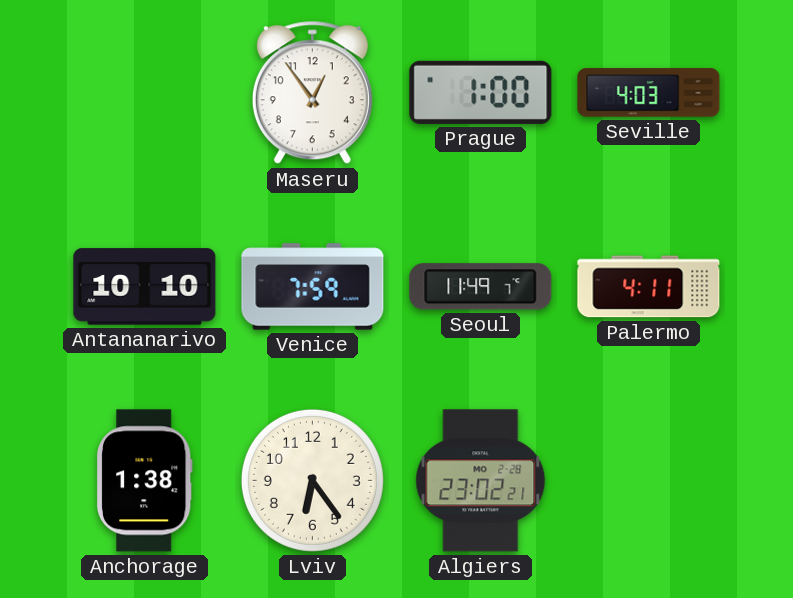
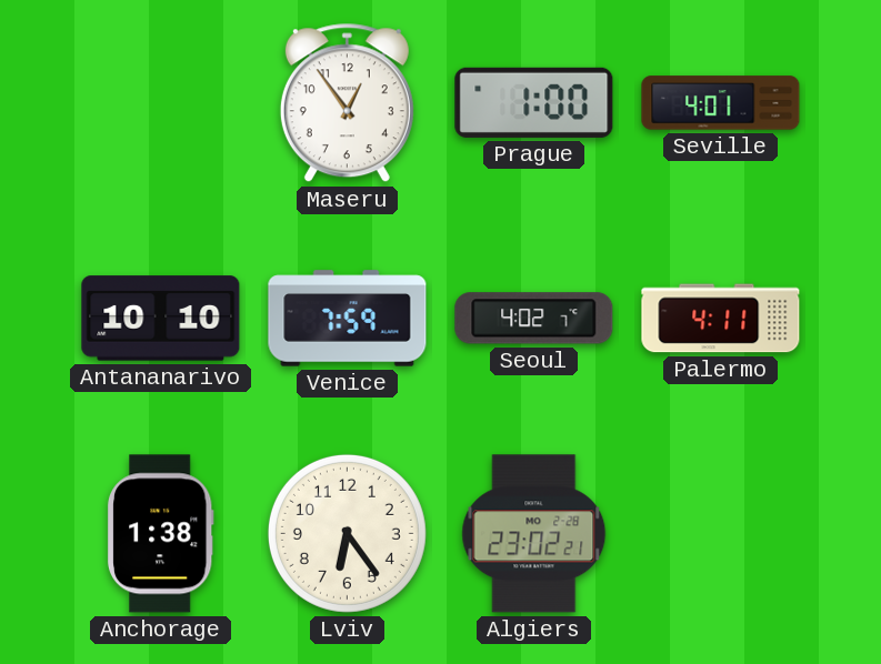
Seville: 4:03 -> 4:01 (721, 103)
Seoul: 11:49 -> 4:02 (534, 319)
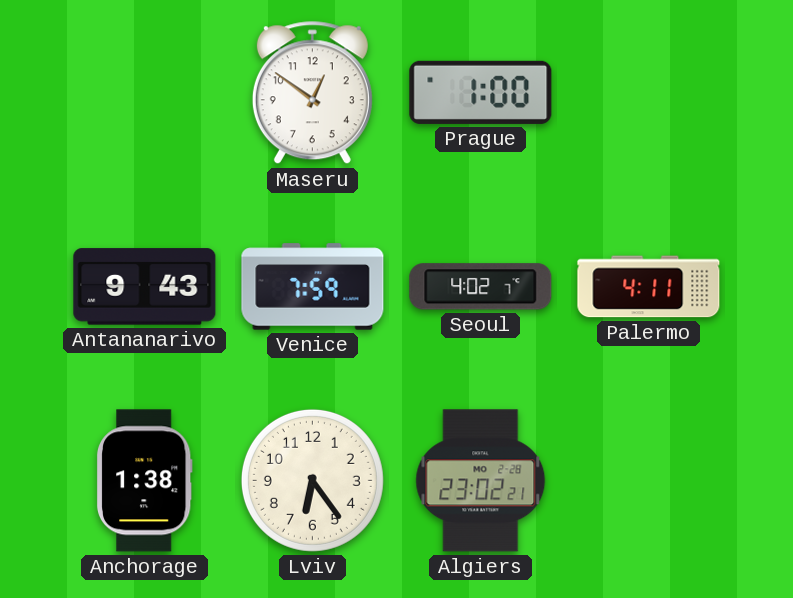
Maseru: 12:54 -> 12:51 (312, 93)
Seville: 4:01 -> none (721, 103)
Antananarivo: 10:10 -> 9:43 (145, 287)
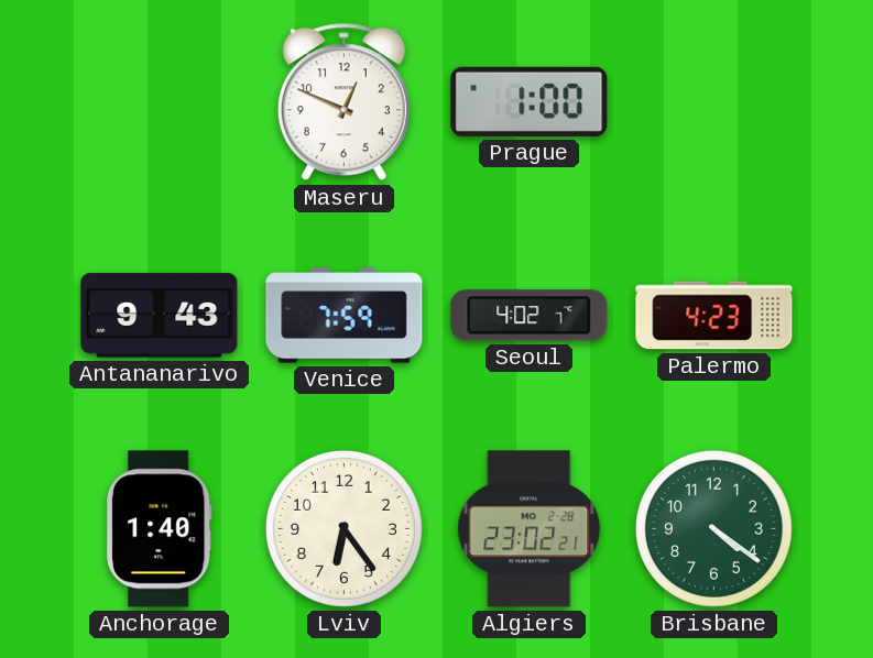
Maseru: 12:51 -> 12:49 (343, 102)
Palermo: 4:11 -> 4:23 (714, 316)
Anchorage: 1:38 -> 1:40 (159, 529)
Brisbane: none -> 4:21 (713, 528)
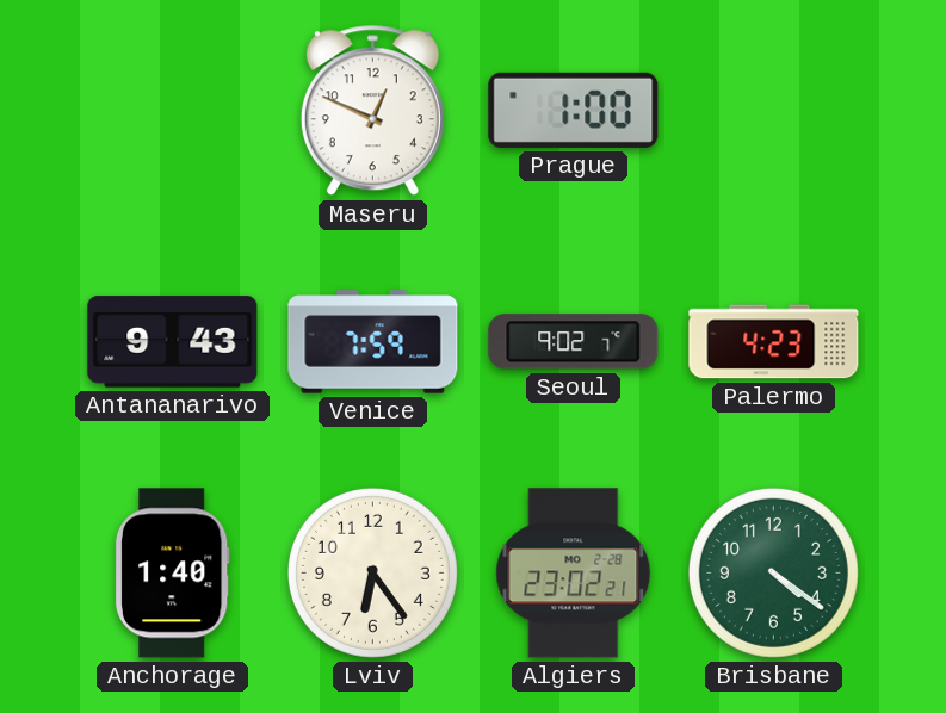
Seoul: 4:02 -> 9:02 (574, 342)
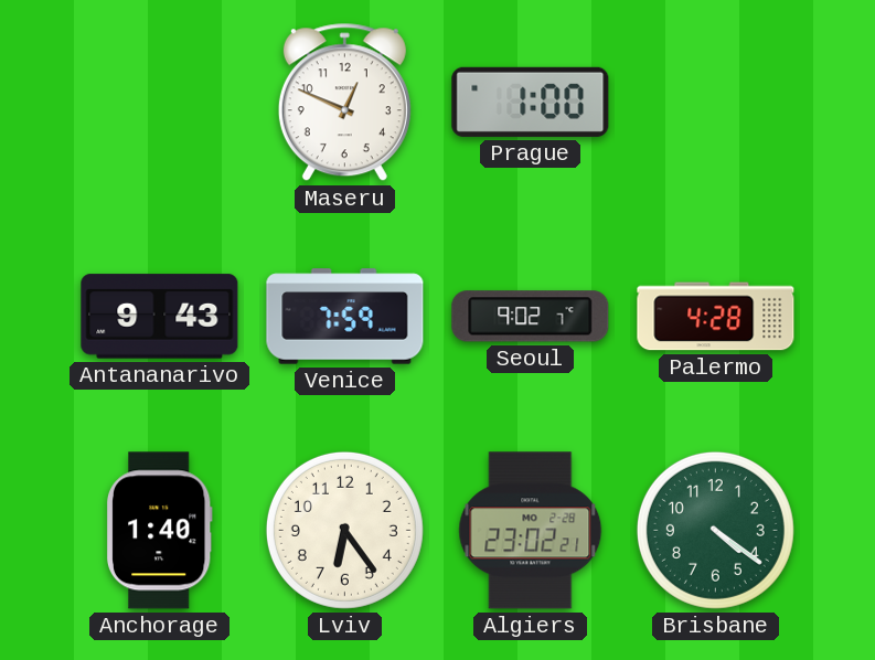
Palermo: 4:23 -> 4:28 (716, 317)
